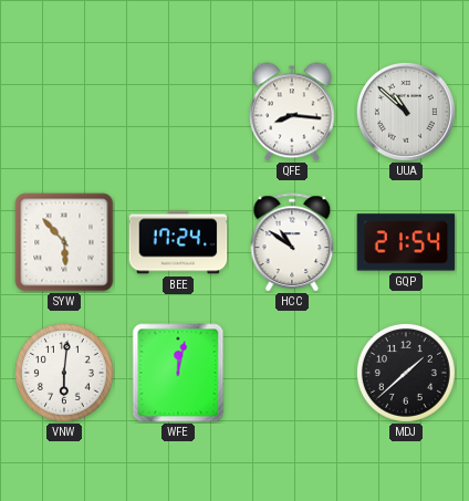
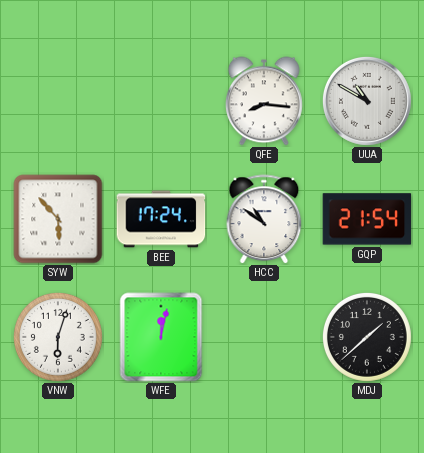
UUA: 10:52 -> 10:50 (367, 101)
VNW: 6:01 -> 6:03 (58, 337)
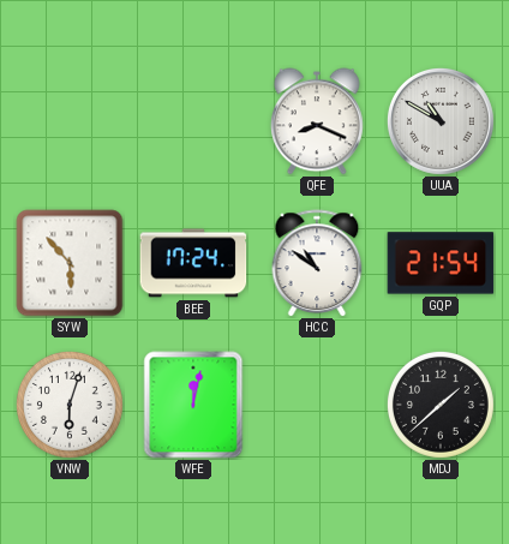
QFE: 8:16 -> 8:19 (317, 121)
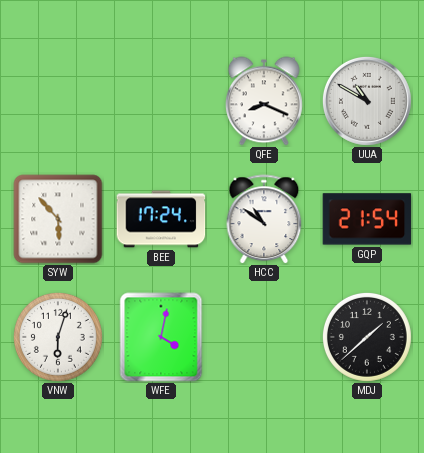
WFE: 12:02 -> 4:02 (161, 337)
